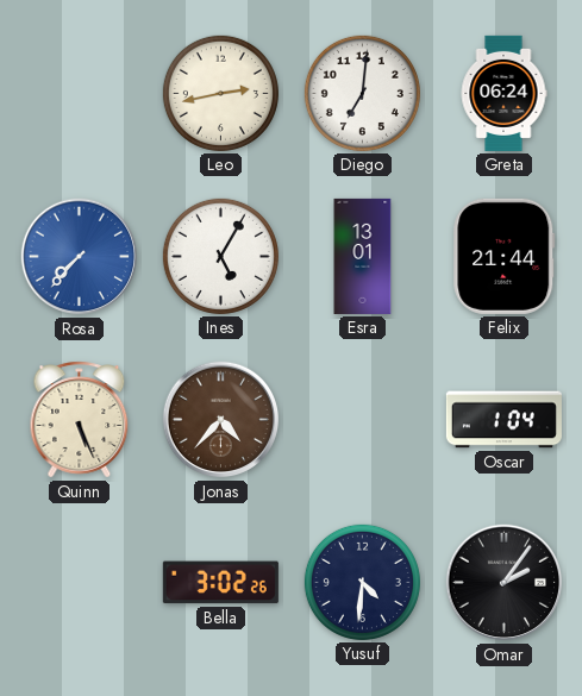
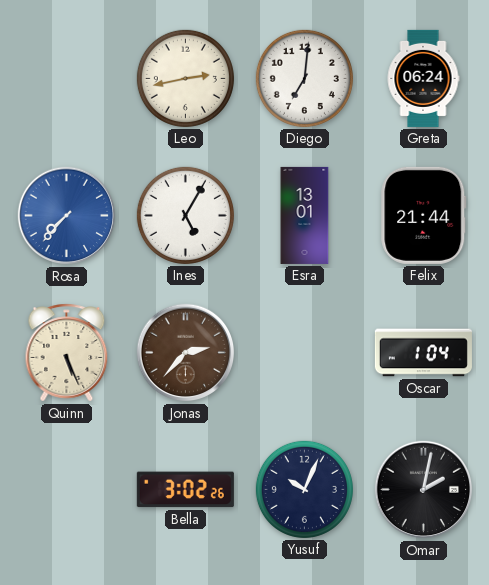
Jonas: 4:37 -> 2:37 (186, 353)
Yusuf: 4:31 -> 10:04 (304, 489)
Omar: 2:06 -> 2:02 (424, 490)
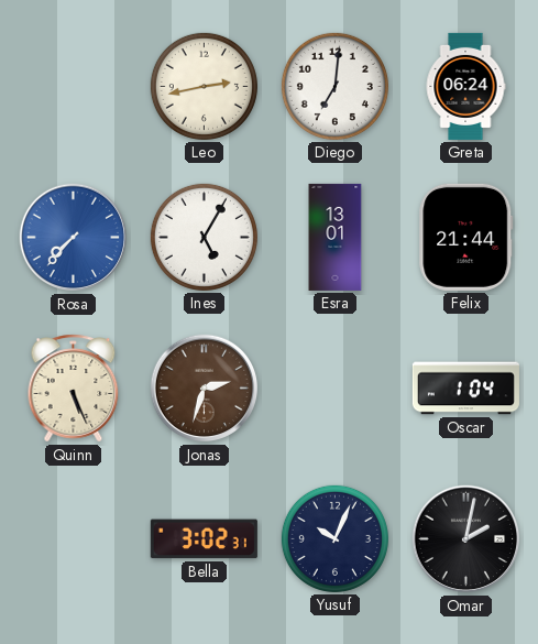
Jonas: 2:37 -> 2:33 (205, 389)
Bella: 3:02:26 -> 3:02:31 (204, 539)
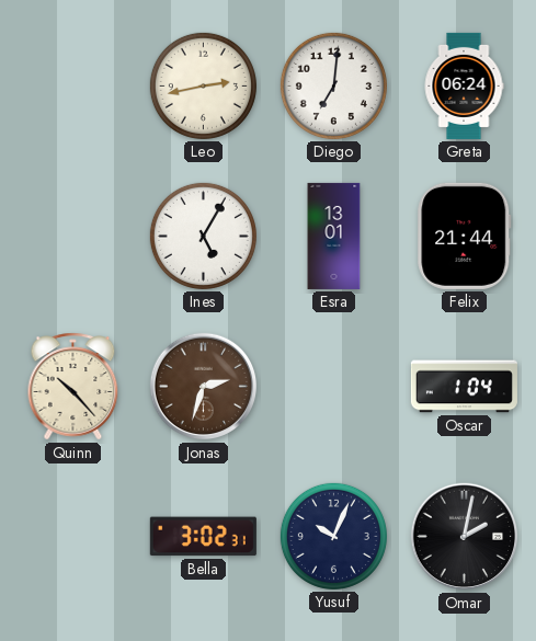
Rosa: 7:37 -> none (74, 238)
Quinn: 5:26 -> 10:23 (73, 387)
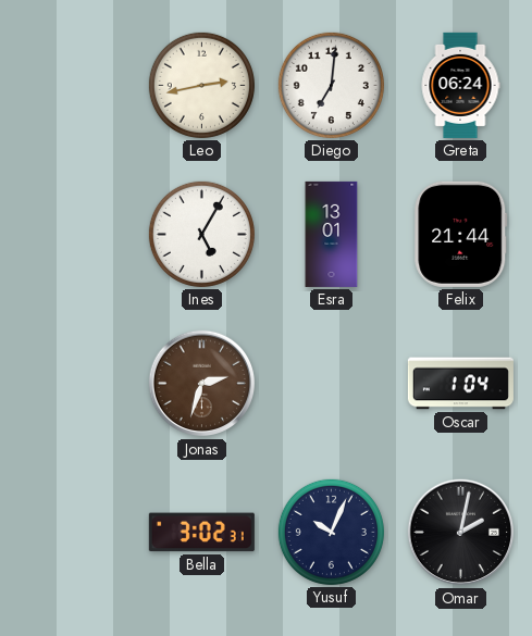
Quinn: 10:23 -> none (73, 387)
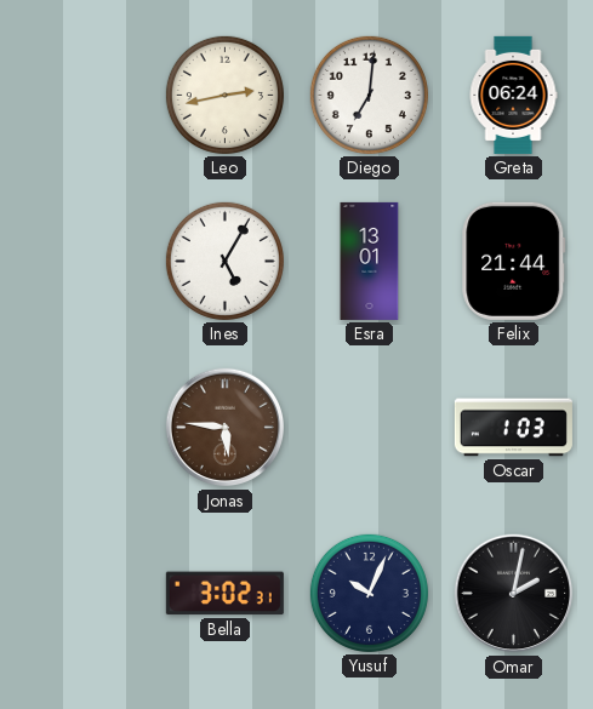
Jonas: 2:33 -> 5:46 (226, 428)
Oscar: 1:04 -> 1:03 (513, 428)
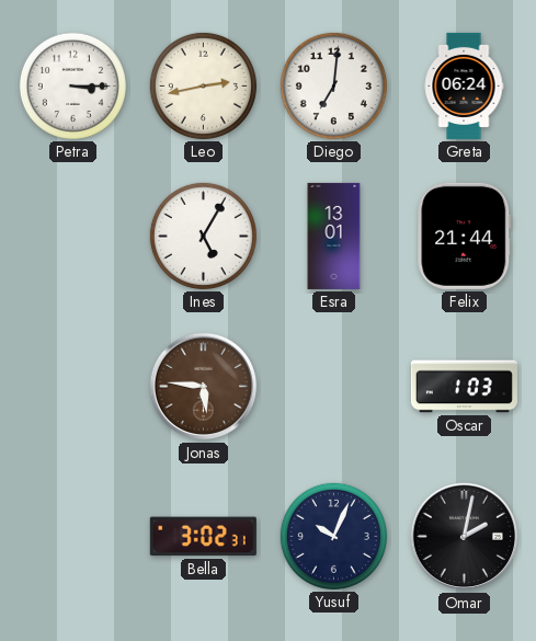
Petra: none -> 3:15 (72, 85)
